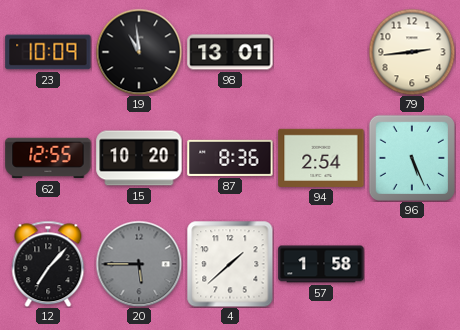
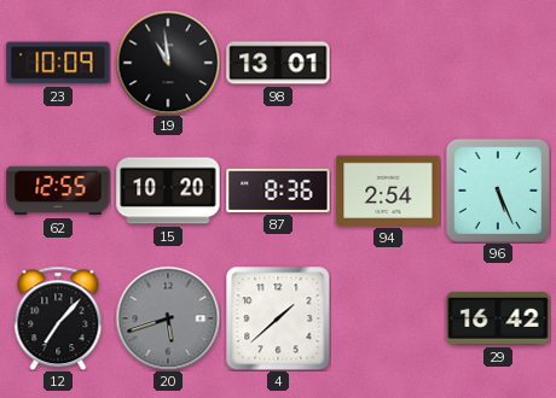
79: 2:44 -> none (412, 52)
20: 5:45 -> 5:42 (168, 318)
57: 1:58 -> none (321, 264)
29: none -> 16:42 (498, 318)
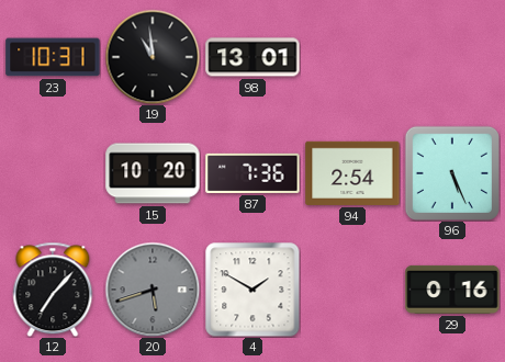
23: 10:09 -> 10:31 (53, 57)
62: 12:55 -> none (58, 191)
87: 8:36 -> 7:36 (252, 173)
4: 1:38 -> 1:50 (252, 290)
29: 16:42 -> 0:16 (452, 290)
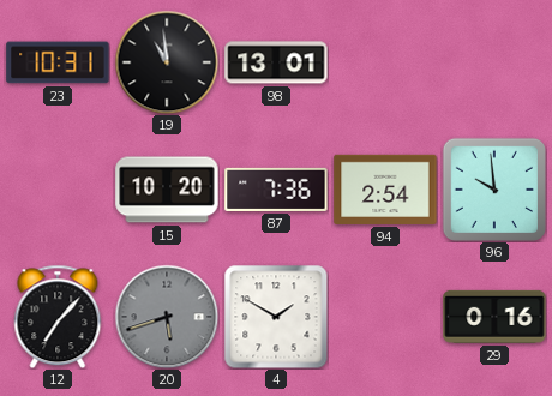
96: 5:26 -> 9:59 (494, 190)
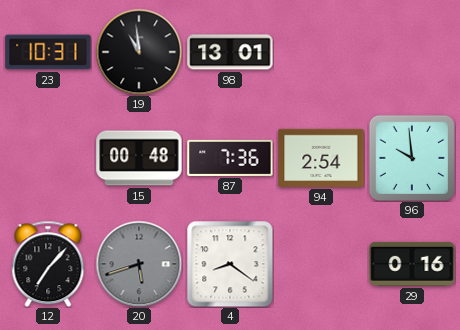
15: 10:20 -> 00:48 (139, 158)
4: 1:50 -> 8:21 (230, 264)
